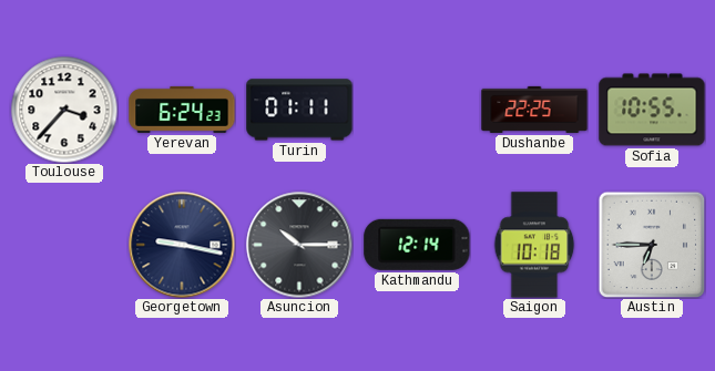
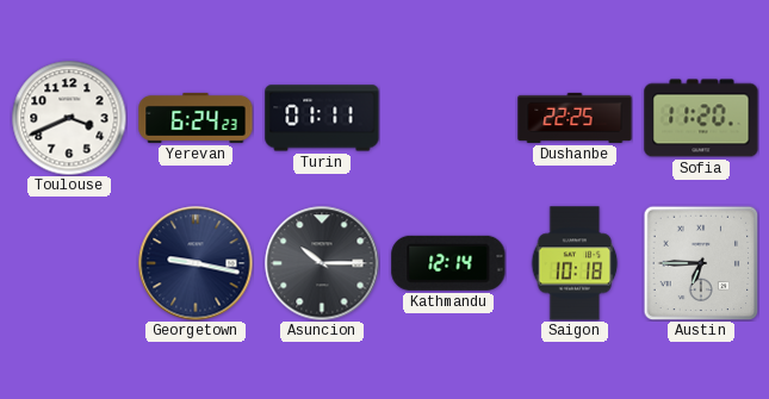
Toulouse: 3:37 -> 3:41 (69, 118)
Sofia: 10:55 -> 11:20 (701, 118)
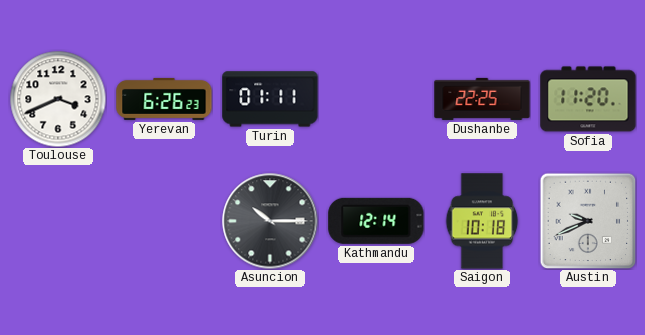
Yerevan: 6:24 -> 6:26 (164, 99)
Georgetown: 9:17 -> none (196, 263)
Austin: 6:45 -> 9:41 (588, 221)
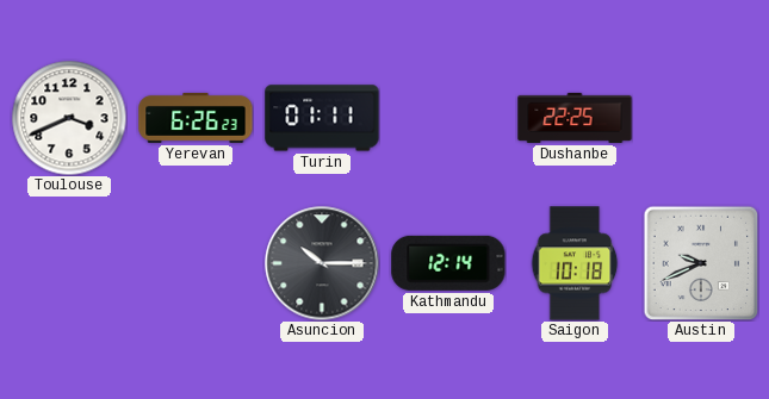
Sofia: 11:20 -> none (588, 99)
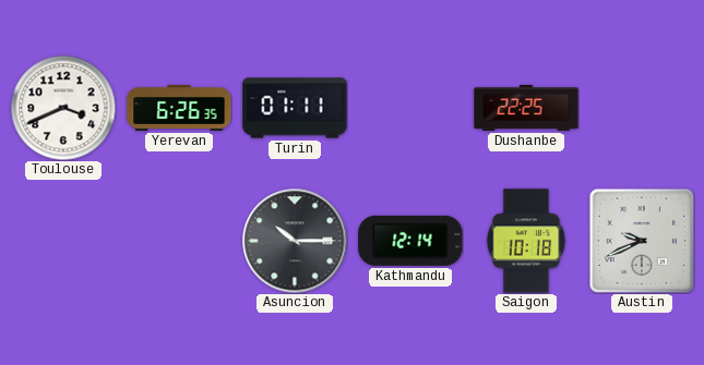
Yerevan: 6:26:23 -> 6:26:35 (179, 108)
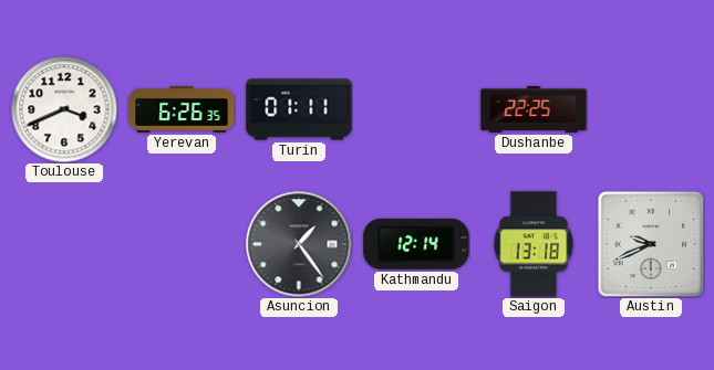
Asuncion: 10:15 -> 1:24 (299, 244)
Saigon: 10:18 -> 13:18 (534, 244)
